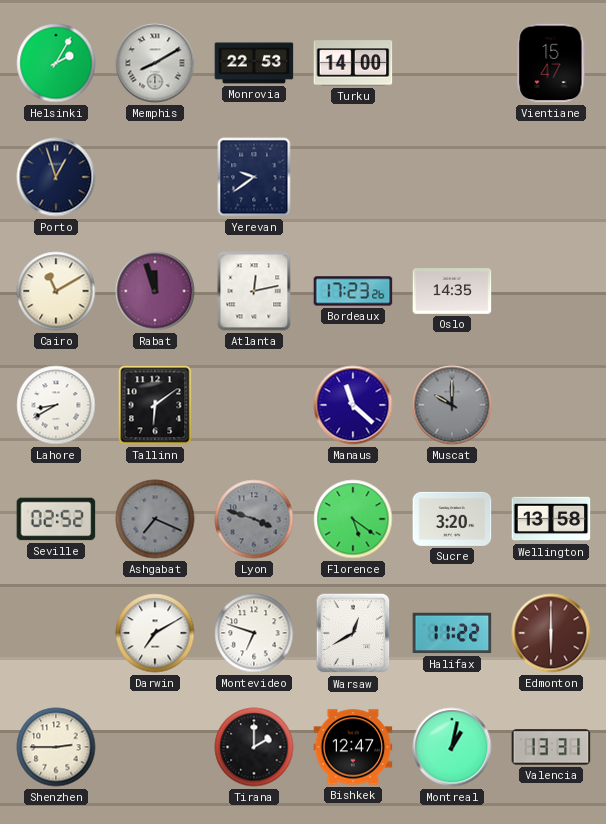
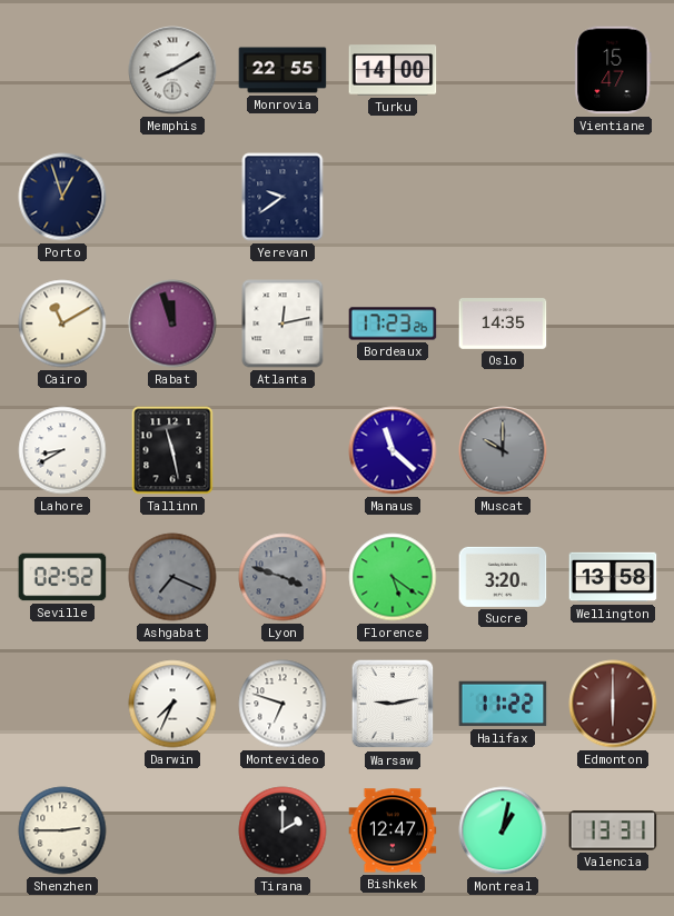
Helsinki: 2:05 -> none (56, 63)
Monrovia: 22:53 -> 22:55 (283, 70)
Tallinn: 6:09 -> 11:28 (172, 450)
Darwin: 7:10 -> 7:34 (172, 704)
Warsaw: 12:40 -> 9:13 (393, 704)
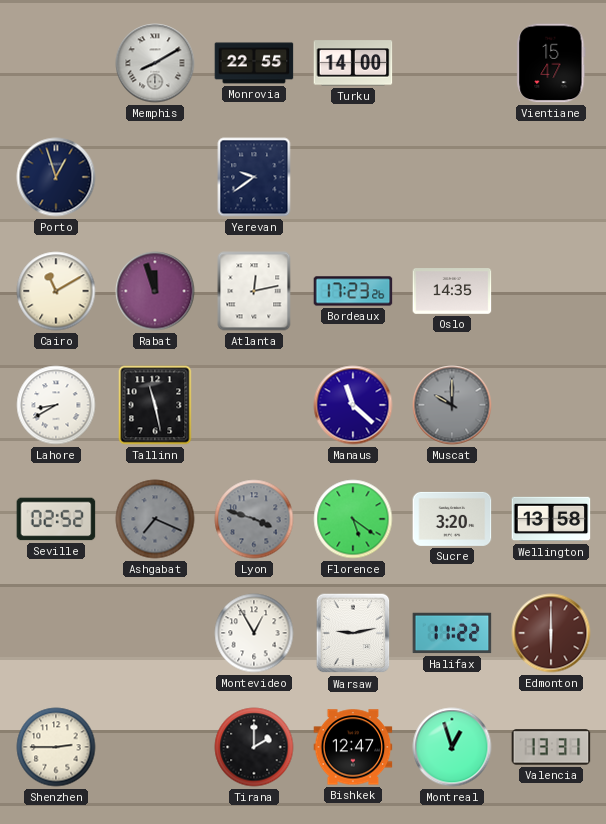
Darwin: 7:34 -> none (172, 704)
Montevideo: 6:48 -> 12:55 (254, 633)
Montreal: 1:02 -> 12:57 (452, 747)
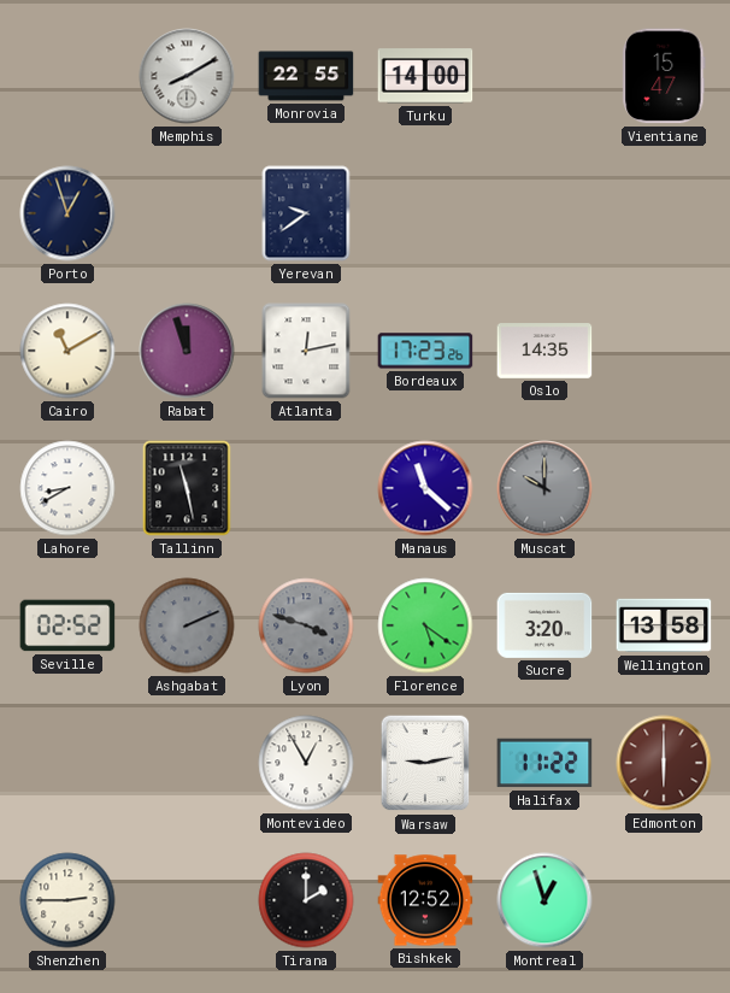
Ashgabat: 7:19 -> 2:11 (187, 625)
Bishkek: 12:47 -> 12:52 (425, 900)
Valencia: 13:31 -> none (551, 747)
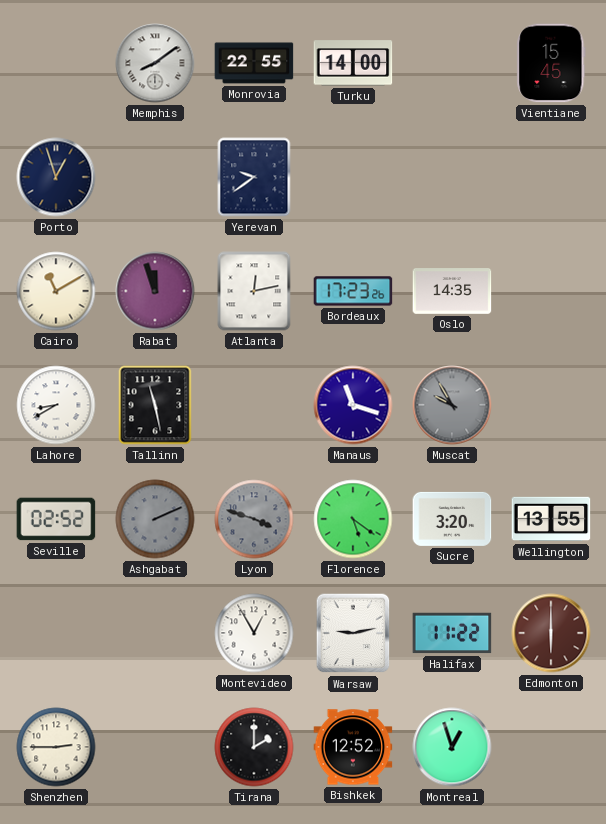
Memphis: 8:10 -> 8:09 (155, 63)
Vientiane: 15:47 -> 15:45 (551, 63)
Manaus: 11:22 -> 11:18 (353, 405)
Muscat: 10:00 -> 9:55 (452, 405)
Wellington: 13:58 -> 13:55 (551, 519)
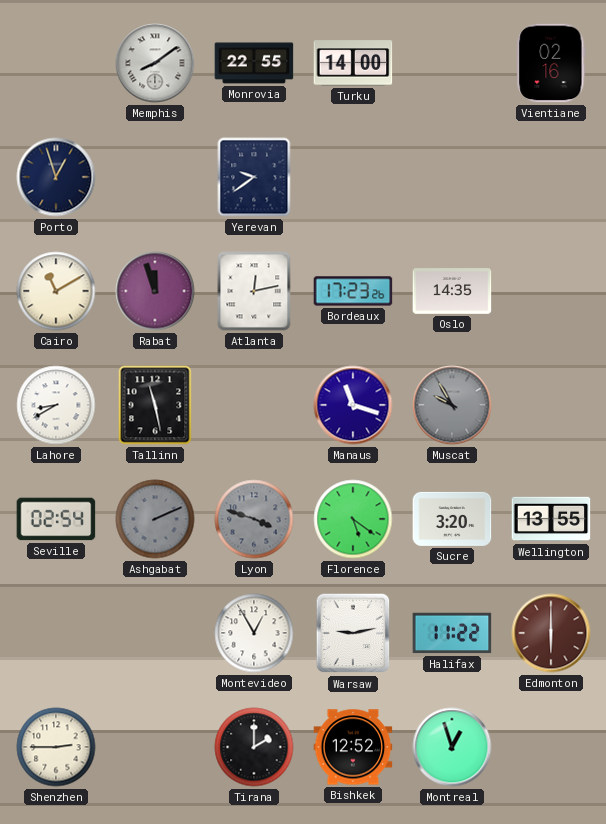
Vientiane: 15:45 -> 02:16 (551, 63)
Seville: 02:52 -> 02:54 (56, 519)
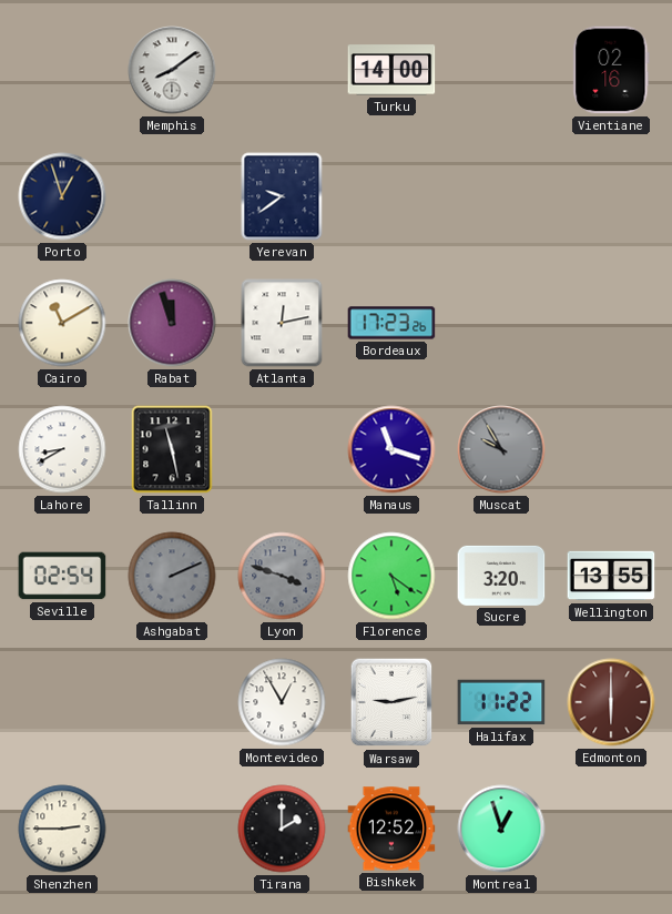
Monrovia: 22:55 -> none (254, 63)
Oslo: 14:35 -> none (452, 291)
